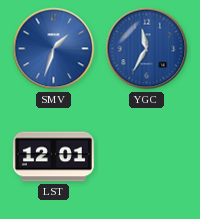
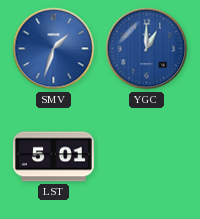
YGC: 11:35 -> 1:00 (147, 49)
LST: 12:01 -> 5:01 (53, 157)
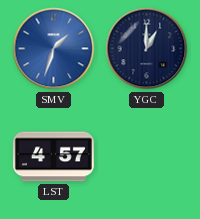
YGC dial: blue -> navy (147, 49)
LST: 5:01 -> 4:57 (53, 157)
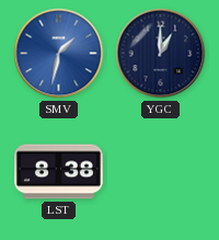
SMV: 1:33 -> 1:32 (59, 54)
LST: 4:57 -> 8:38 (58, 172)
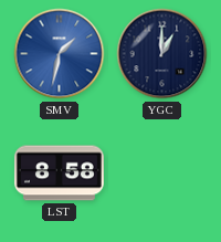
LST: 8:38 -> 8:58 (59, 173)
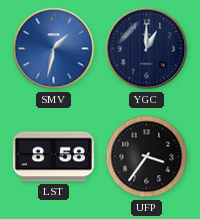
UFP: none -> 3:36 (147, 157)
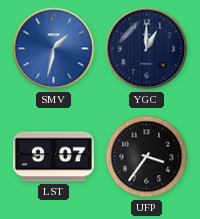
LST: 8:58 -> 9:07 (53, 157)
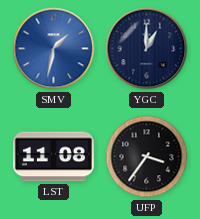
LST: 9:07 -> 11:08 (53, 157)
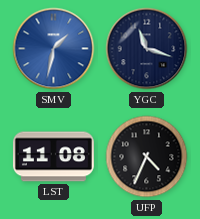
YGC: 1:00 -> 11:18 (147, 49)
UFP: 3:36 -> 4:34 (147, 157)
